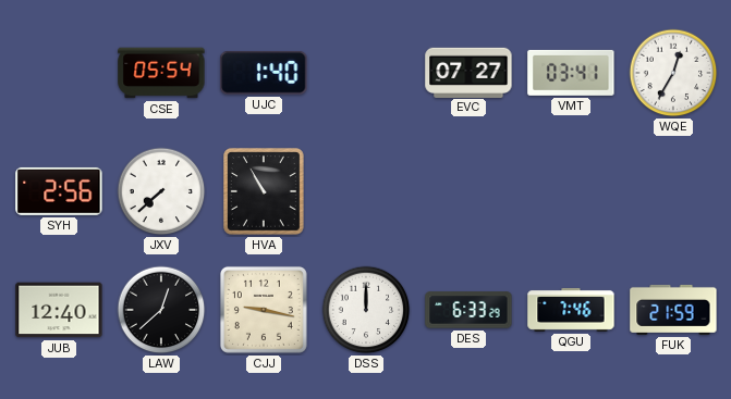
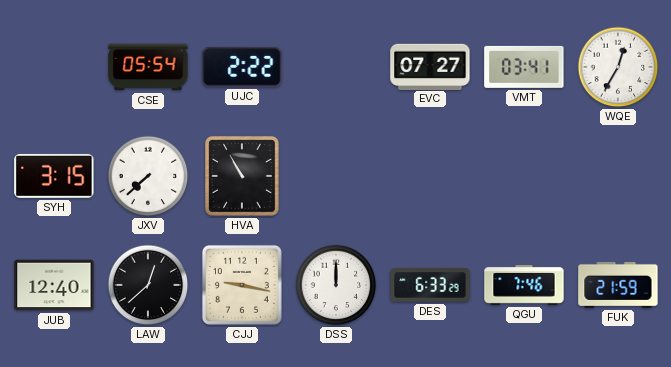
UJC: 1:40 -> 2:22 (242, 67)
SYH: 2:56 -> 3:15 (54, 176)
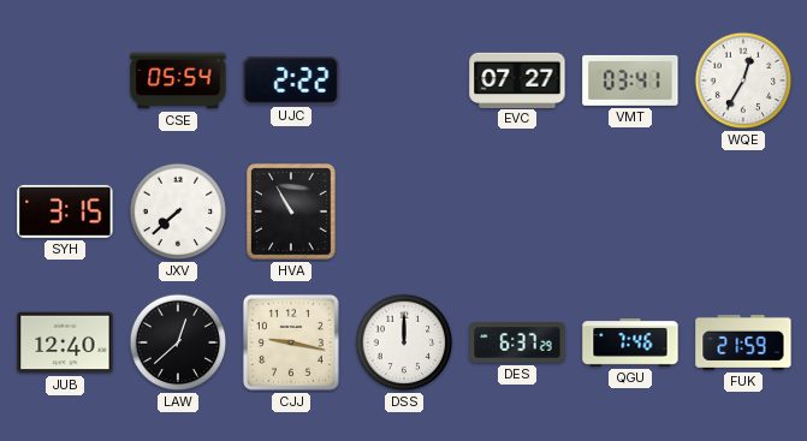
DES: 6:33 -> 6:37 (517, 342)
